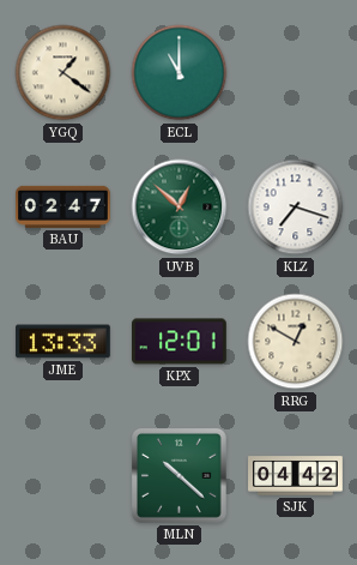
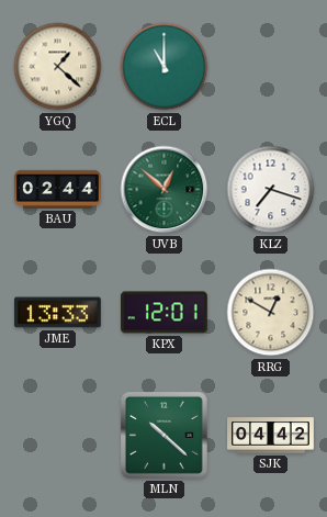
YGQ: 1:21 -> 1:22 (58, 67)
BAU: 02:47 -> 02:44 (58, 189)
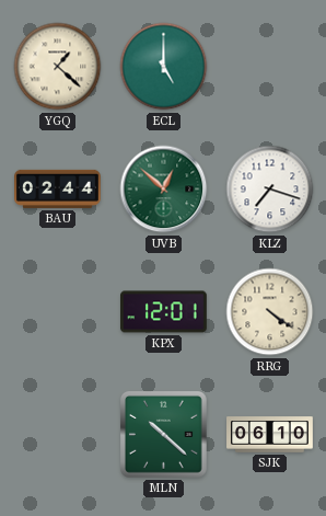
ECL: 11:00 -> 5:00 (164, 67)
JME: 13:33 -> none (58, 313)
RRG: 12:50 -> 4:21 (270, 312)
SJK: 04:42 -> 06:10 (270, 435)
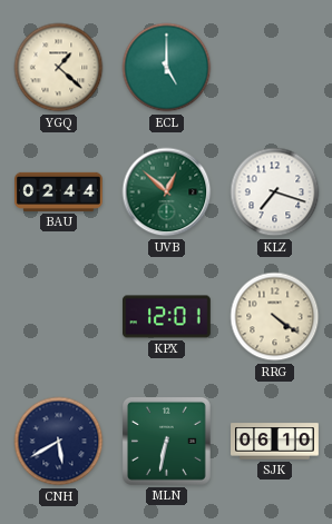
CNH: none -> 5:40 (59, 442)
MLN: 10:22 -> 6:32 (167, 442)
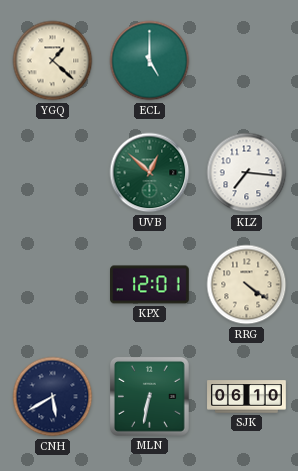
BAU: 02:44 -> none (59, 191)
KLZ: 7:18 -> 7:16 (247, 173)
